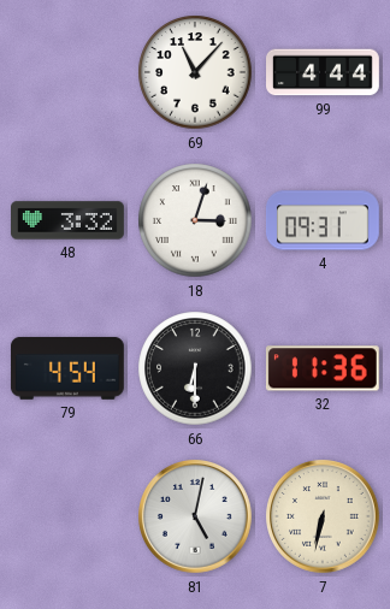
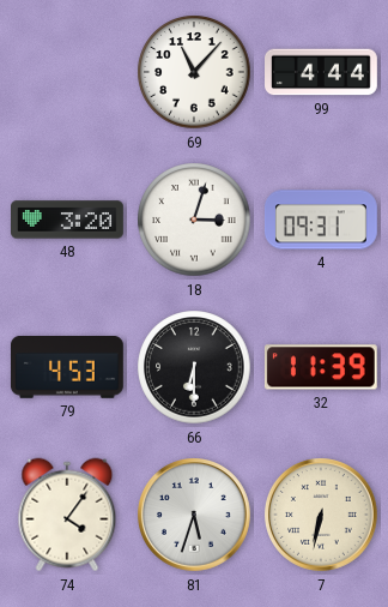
48: 3:32 -> 3:20 (68, 220)
79: 4:54 -> 4:53 (67, 367)
32: 11:36 -> 11:39 (321, 367)
74: none -> 4:06 (67, 515)
81: 5:02 -> 5:33 (195, 516)
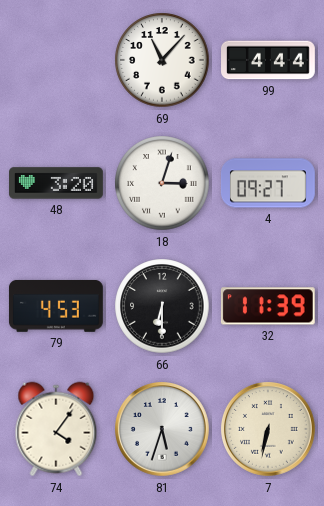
4: 09:31 -> 09:27 (268, 183)
